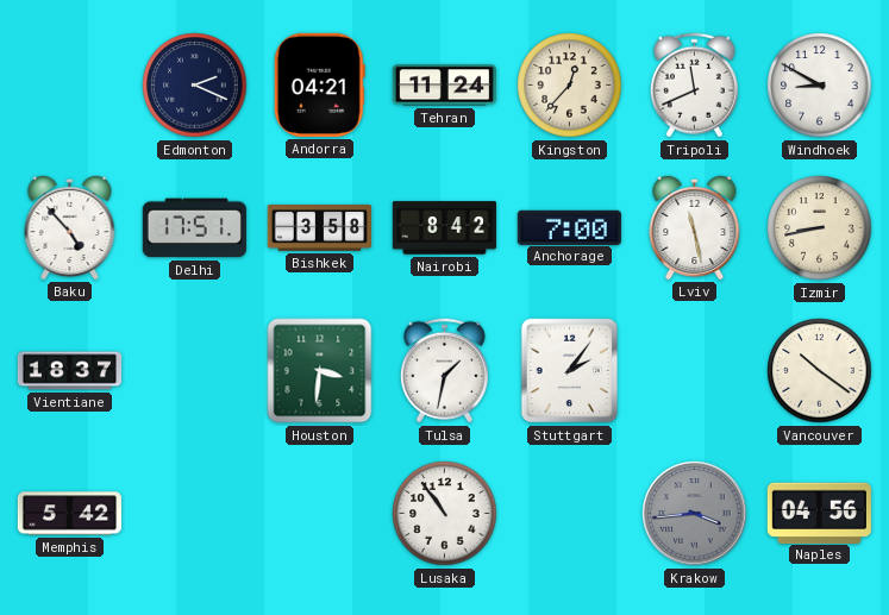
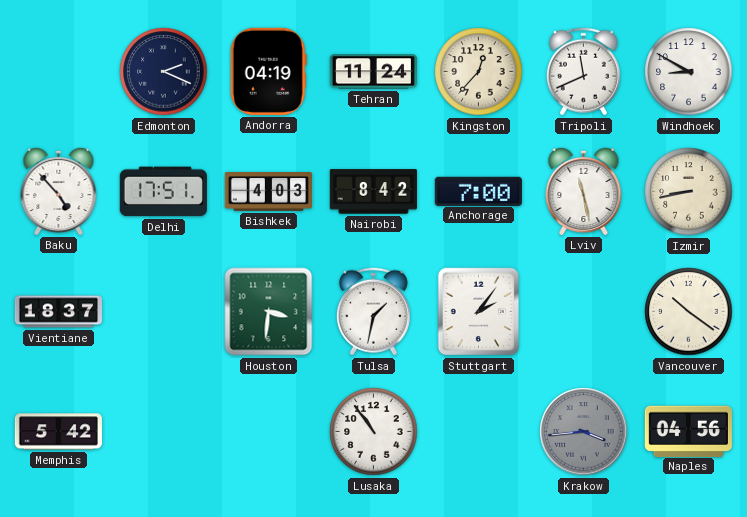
Andorra: 04:21 -> 04:19 (268, 71)
Bishkek: 3:58 -> 4:03 (268, 192)
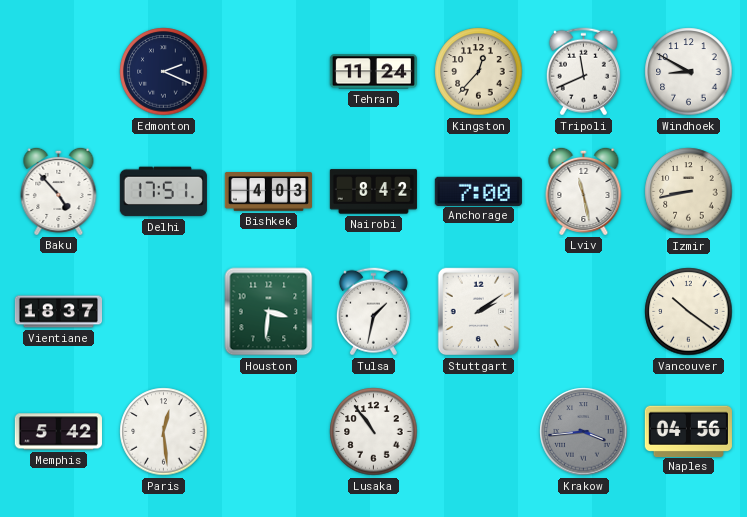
Andorra: 04:19 -> none (268, 71)
Stuttgart: 2:06 -> 2:09 (479, 312)
Paris: none -> 12:29 (164, 432)
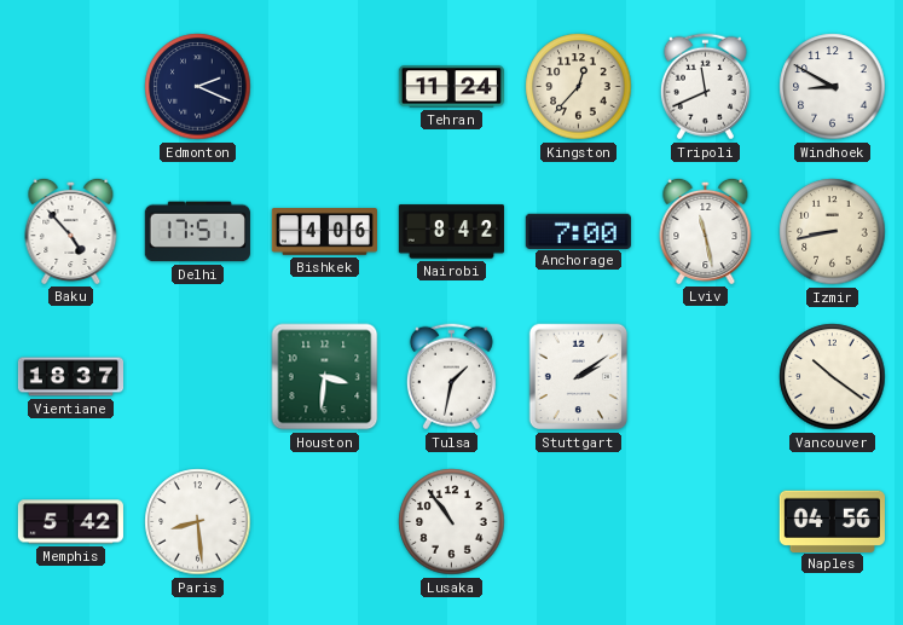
Bishkek: 4:03 -> 4:06 (324, 232)
Paris: 12:29 -> 8:29 (198, 522)
Krakow: 3:44 -> none (584, 432)
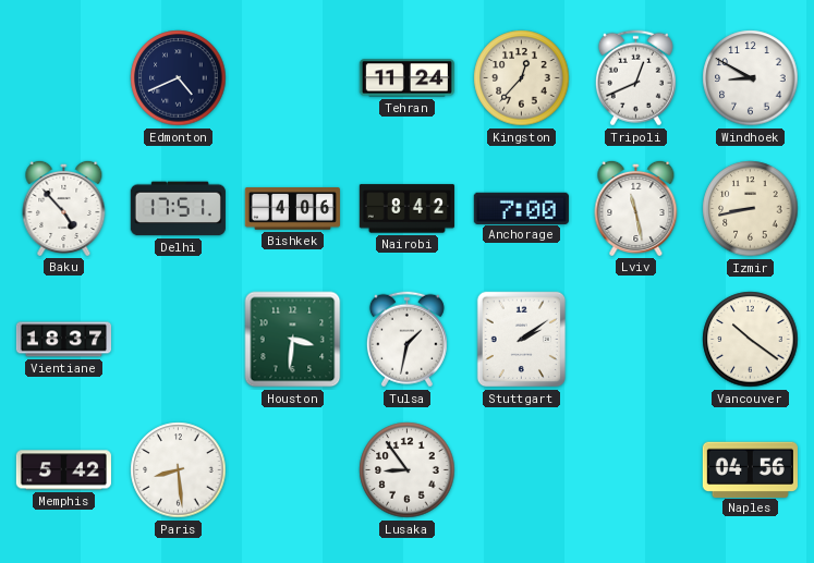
Edmonton: 2:19 -> 4:41 (179, 78)
Tripoli: 11:41 -> 12:41 (635, 78)
Lusaka: 10:54 -> 8:54 (408, 470)
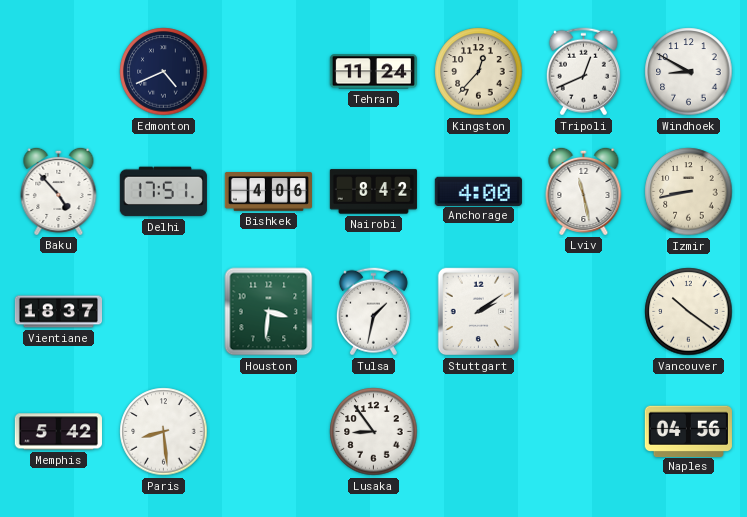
Anchorage: 7:00 -> 4:00 (478, 191)
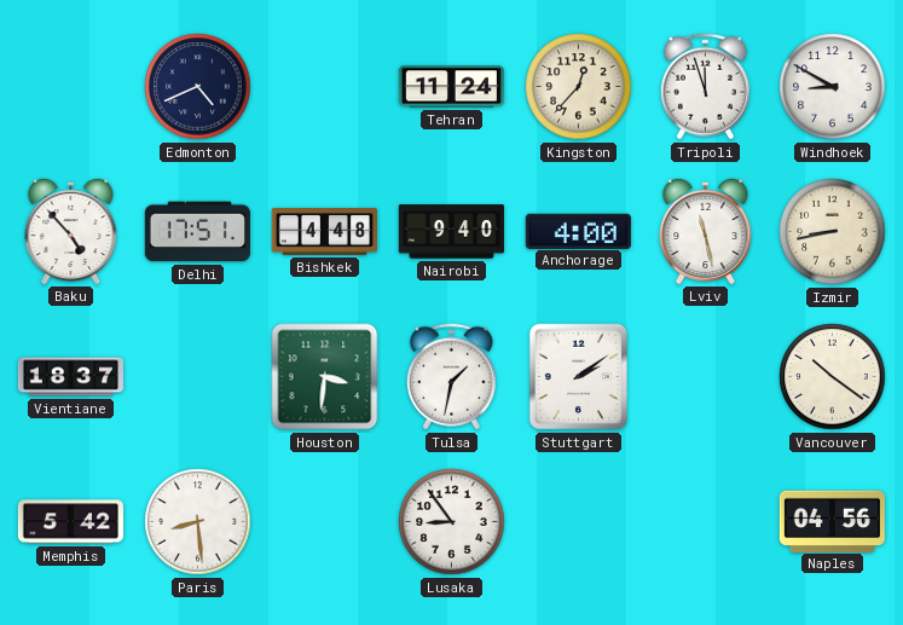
Tripoli: 12:41 -> 11:57 (705, 87)
Bishkek: 4:06 -> 4:48 (324, 232)
Nairobi: 8:42 -> 9:40 (451, 232)
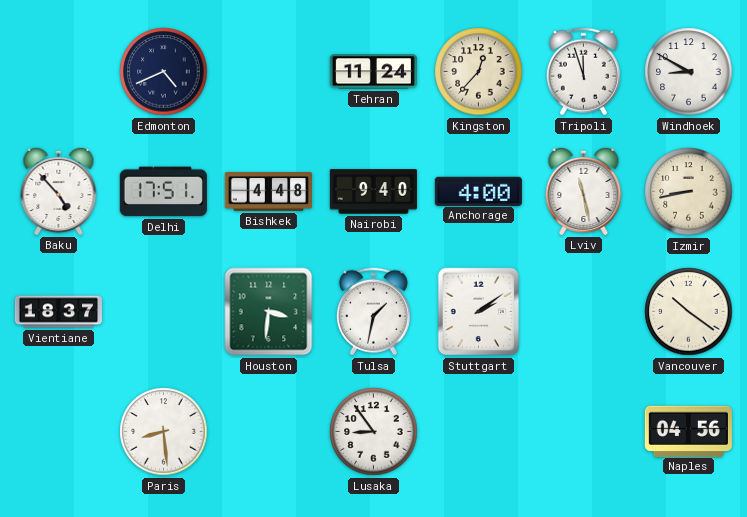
Memphis: 5:42 -> none (70, 522)
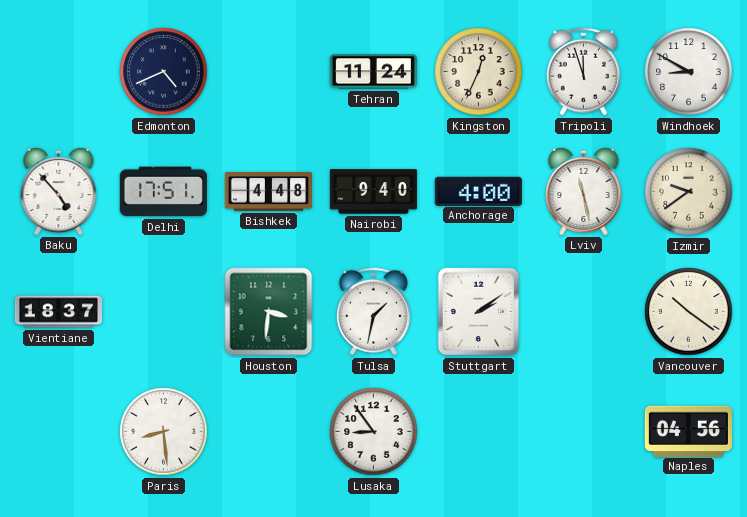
Kingston: 12:37 -> 12:34 (479, 72)
Izmir: 8:43 -> 9:39 (689, 192)
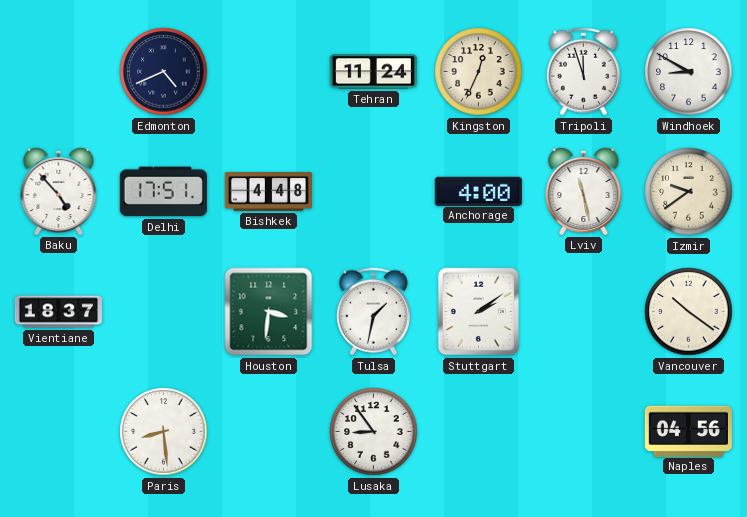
Nairobi: 9:40 -> none (373, 192)
